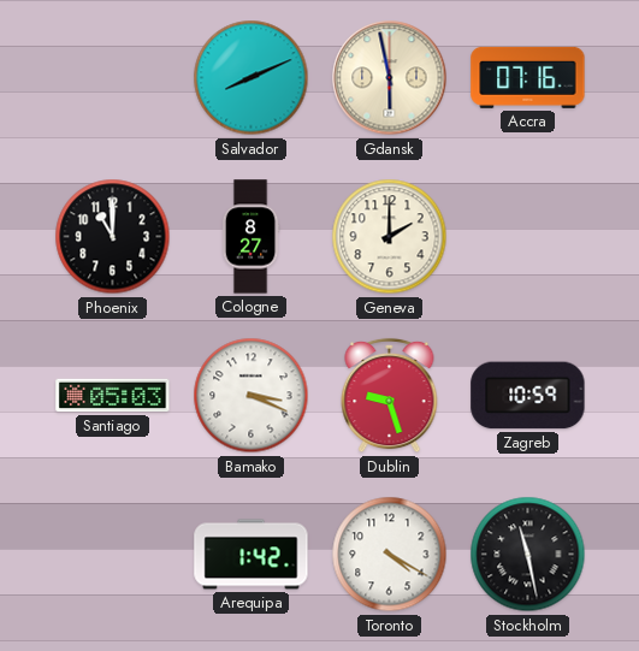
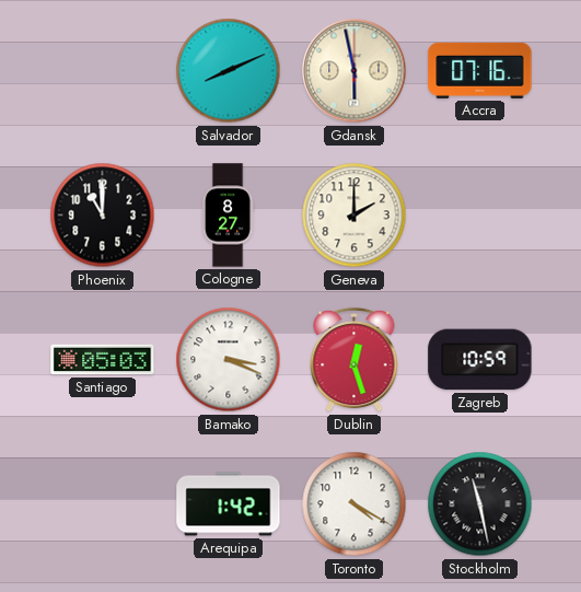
Dublin: 9:27 -> 12:27 (355, 360)
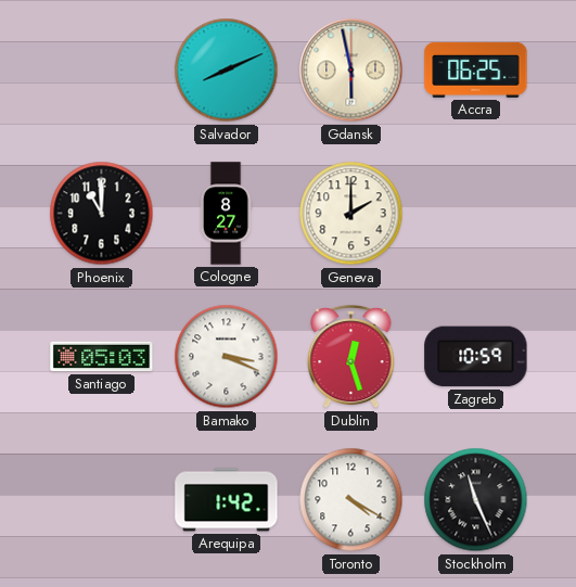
Accra: 07:16 -> 06:25 (476, 69)
Stockholm: 11:28 -> 11:26 (476, 500)
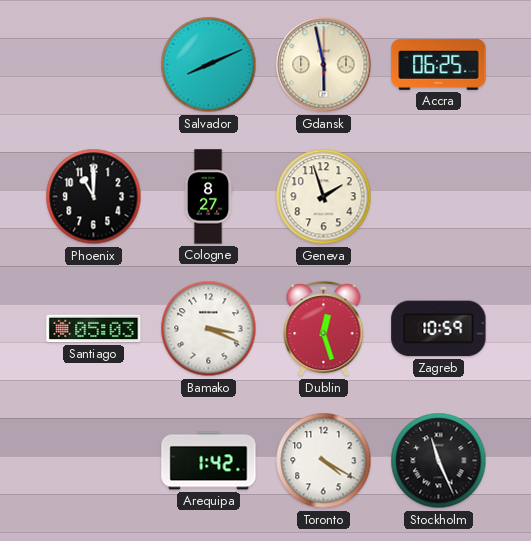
Geneva: 2:00 -> 1:57 (324, 197)
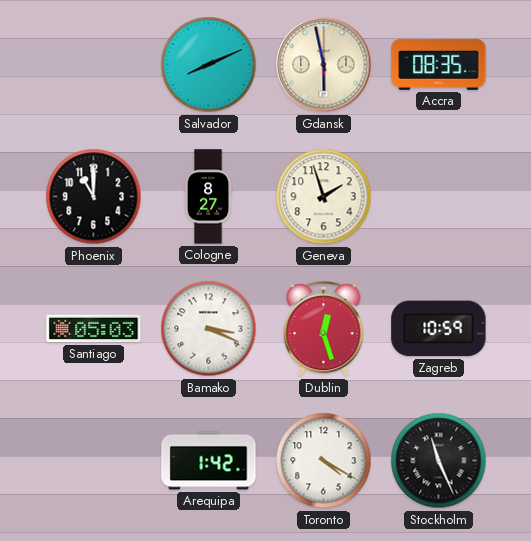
Accra: 06:25 -> 08:35 (439, 64)
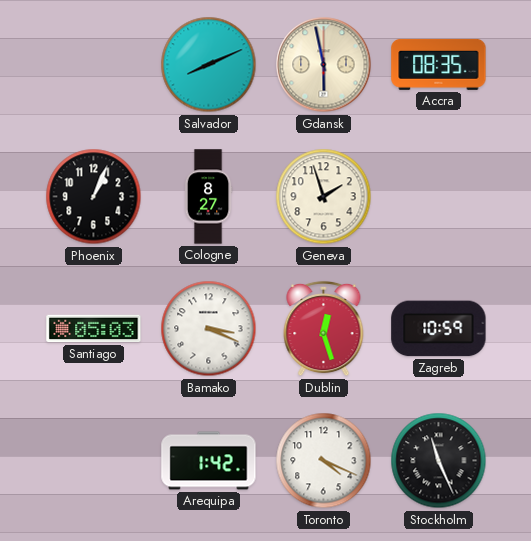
Phoenix: 11:00 -> 1:04 (94, 197)
Toronto: 4:20 -> 4:19 (324, 461)
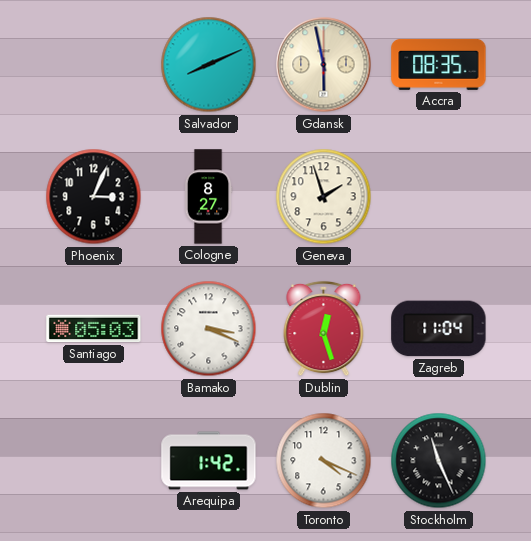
Phoenix: 1:04 -> 3:04 (94, 197)
Zagreb: 10:59 -> 11:04 (439, 329)
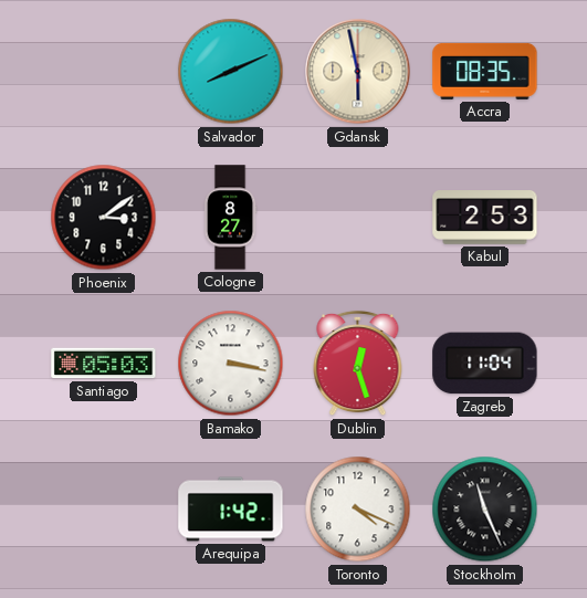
Phoenix: 3:04 -> 3:09 (104, 218)
Geneva: 1:57 -> none (324, 197)
Kabul: none -> 2:53 (485, 218)
Bamako: 3:19 -> 3:17 (231, 364)
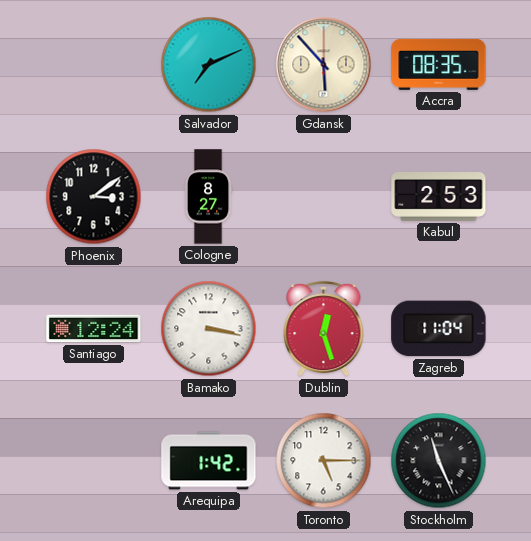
Salvador: 8:11 -> 7:11 (209, 65)
Gdansk: 5:58 -> 5:53 (324, 65)
Santiago: 05:03 -> 12:24 (94, 329)
Toronto: 4:19 -> 5:15 (324, 461)
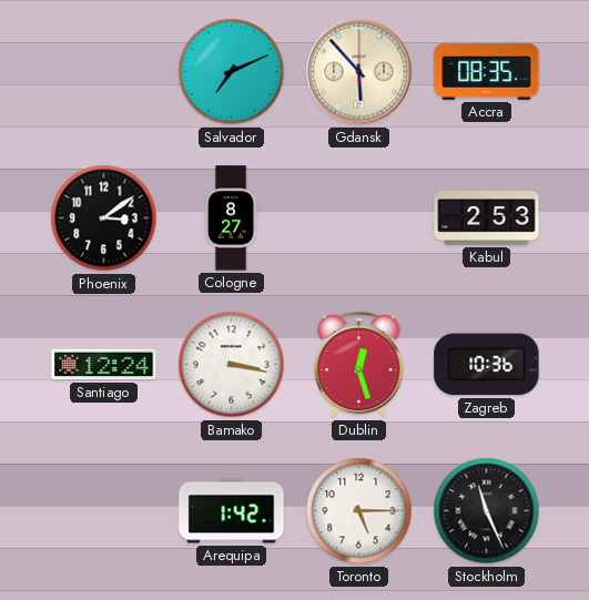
Zagreb: 11:04 -> 10:36 (487, 365)
